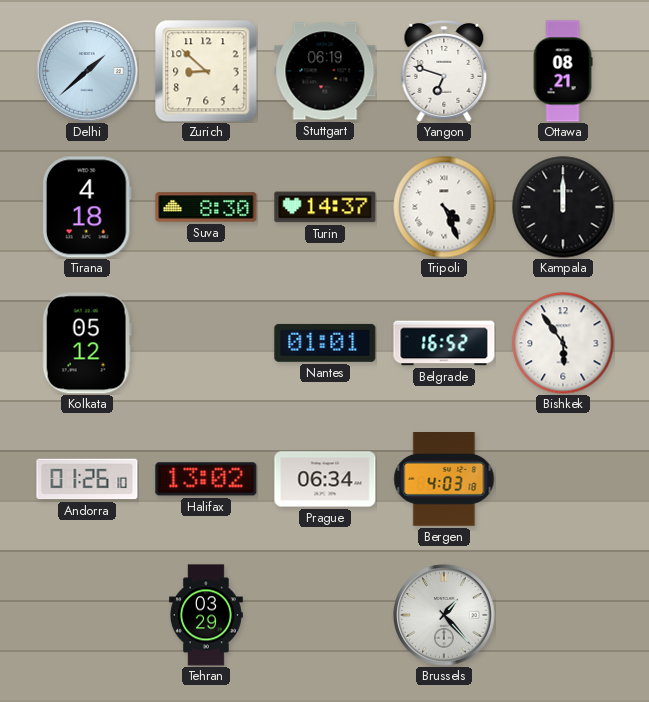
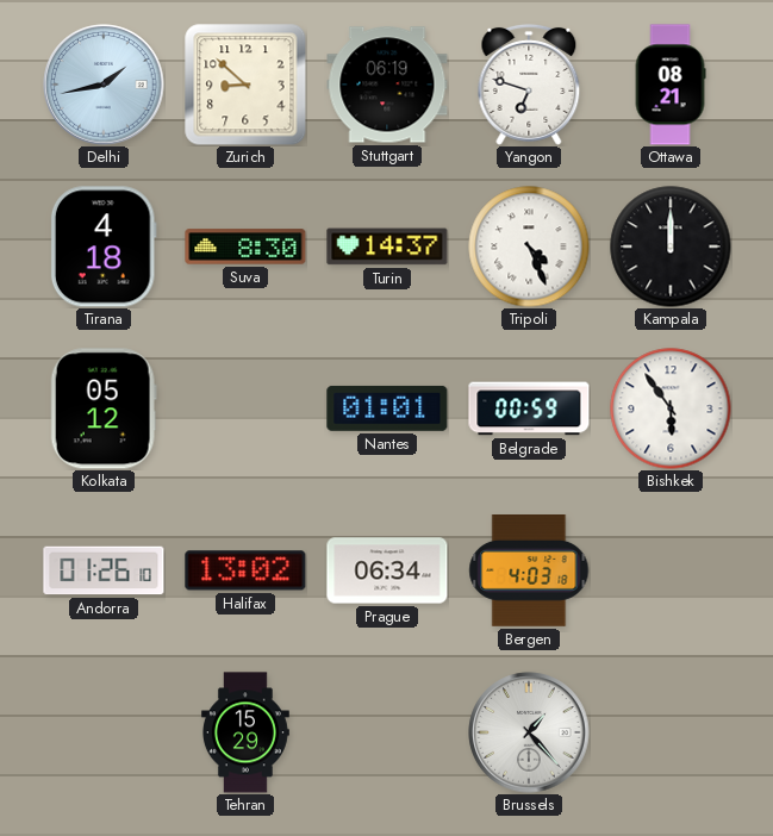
Delhi: 1:38 -> 1:43 (104, 85)
Belgrade: 16:52 -> 00:59 (529, 408)
Tehran: 03:29 -> 15:29 (245, 732)
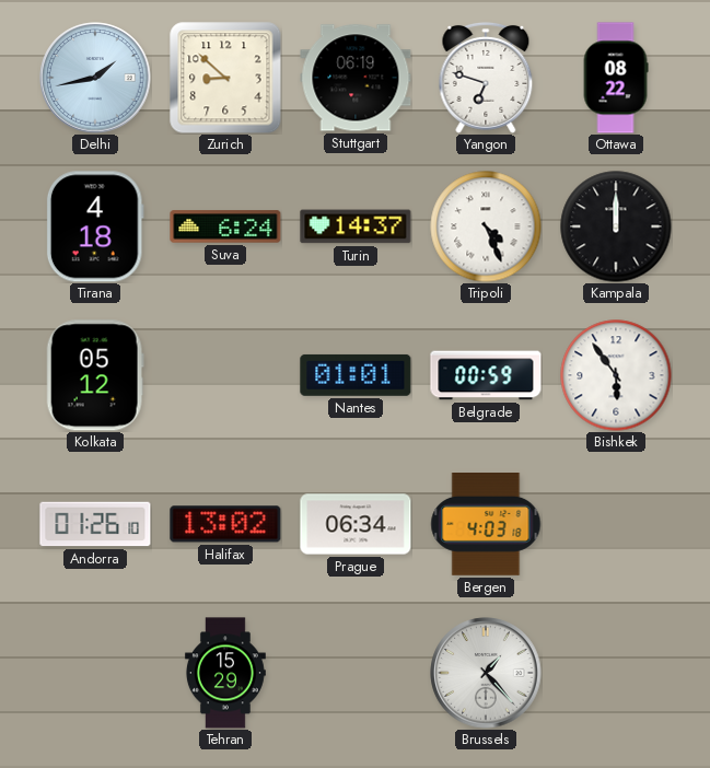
Ottawa: 08:21 -> 08:22 (616, 78)
Suva: 8:30 -> 6:24 (225, 226)
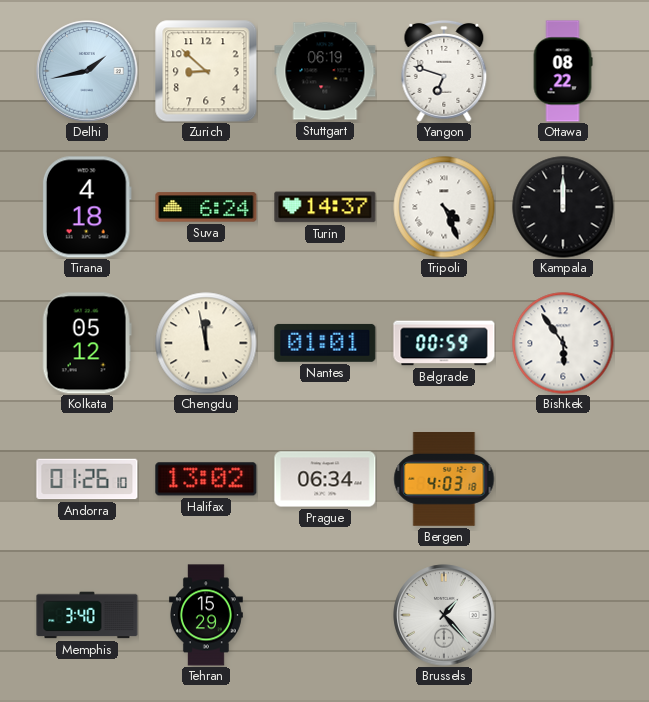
Chengdu: none -> 11:58 (206, 343)
Memphis: none -> 3:40 (87, 615)
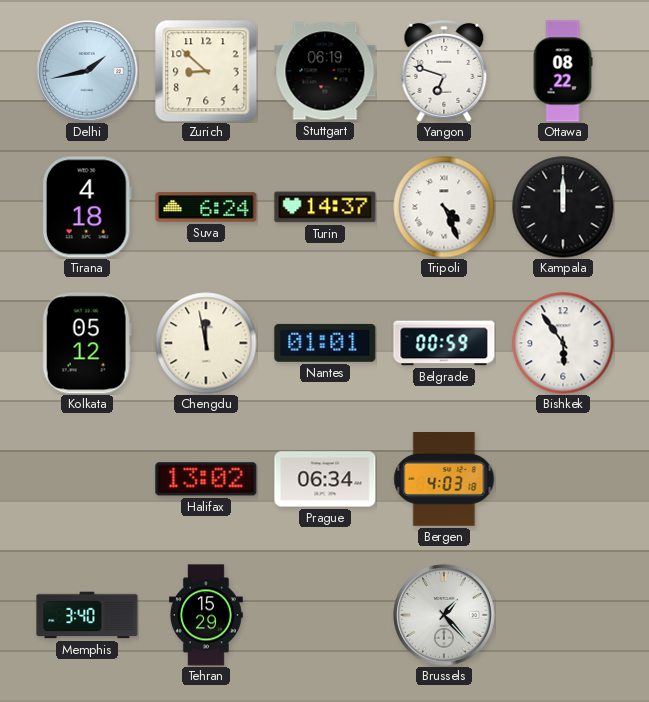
Andorra: 01:26 -> none (87, 479)
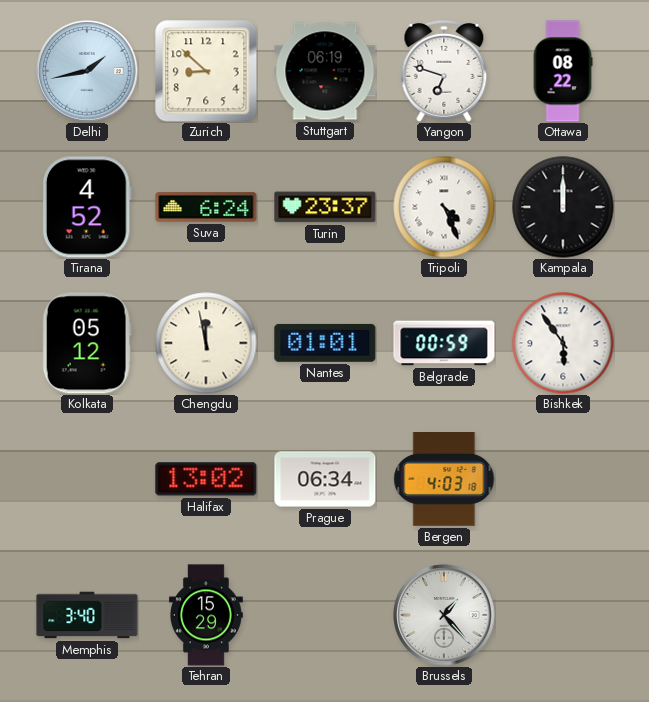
Tirana: 4:18 -> 4:52 (87, 207)
Turin: 14:37 -> 23:37 (325, 207)
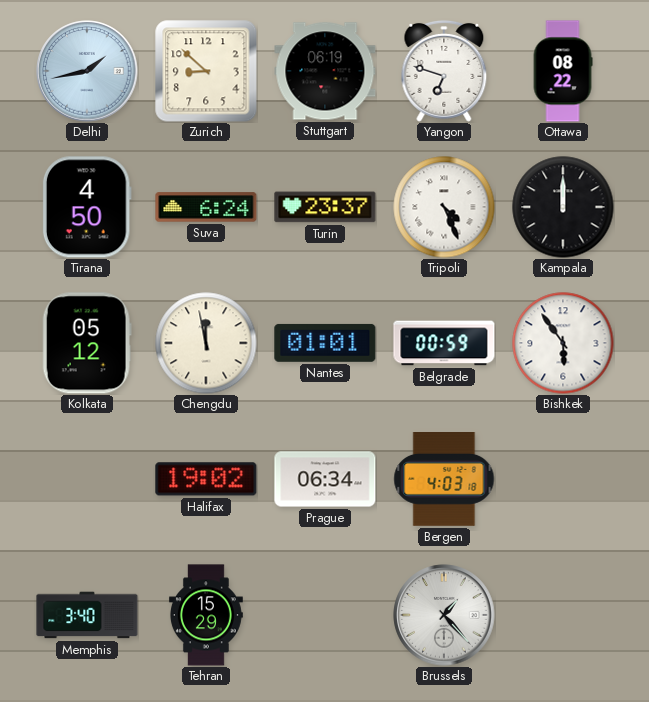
Tirana: 4:52 -> 4:50 (87, 207)
Halifax: 13:02 -> 19:02 (206, 479)
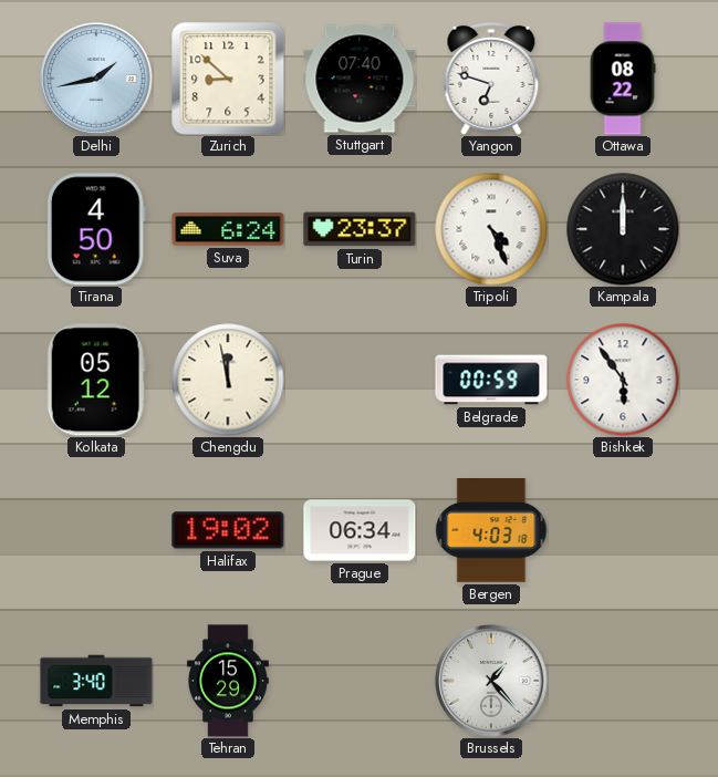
Stuttgart: 06:19 -> 07:40 (360, 79)
Nantes: 01:01 -> none (325, 343)
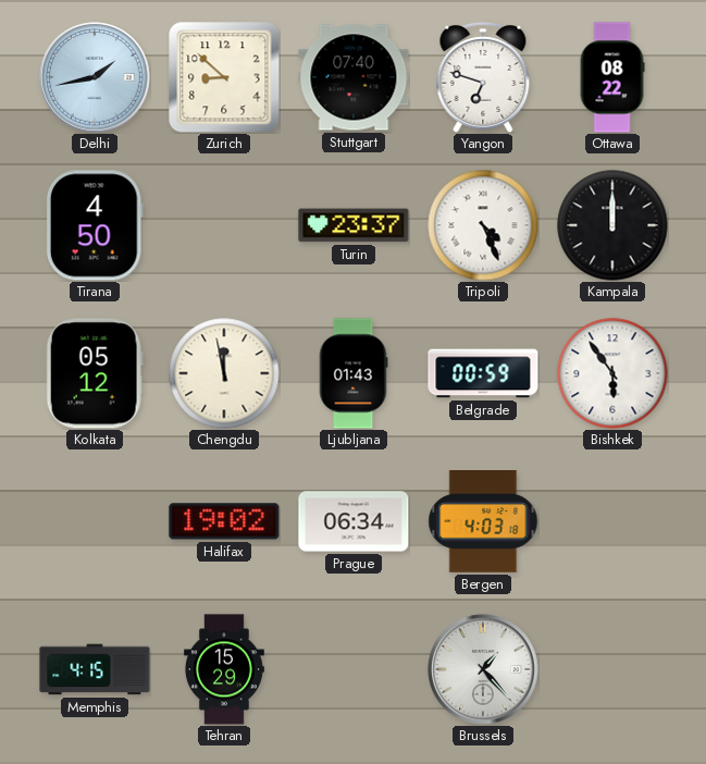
Suva: 6:24 -> none (228, 229)
Ljubljana: none -> 01:43 (354, 373)
Memphis: 3:40 -> 4:15 (95, 669)
